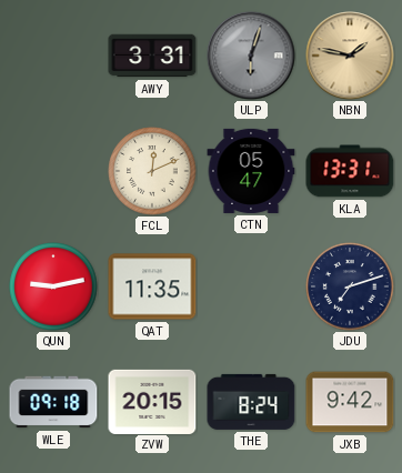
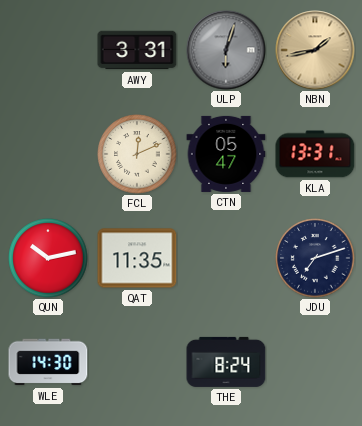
NBN: 1:47 -> 1:43 (315, 50)
QUN: 9:13 -> 10:13 (48, 258)
WLE: 09:18 -> 14:30 (48, 362)
ZVW: 20:15 -> none (152, 401)
JXB: 9:42 -> none (350, 402)
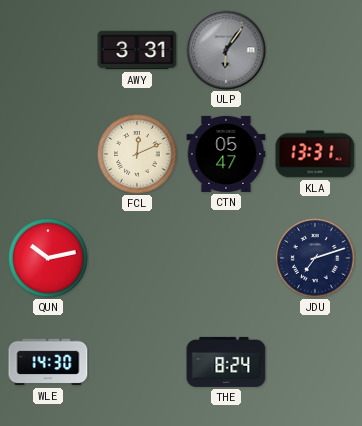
ULP: 6:03 -> 6:06 (226, 50)
NBN: 1:43 -> none (315, 50)
QAT: 11:35 -> none (137, 258)
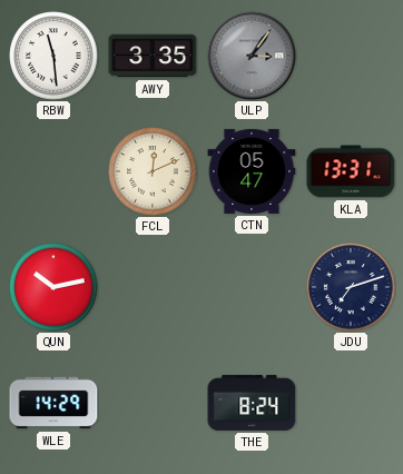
RBW: none -> 11:29 (53, 56)
AWY: 3:31 -> 3:35 (153, 56)
ULP: 6:06 -> 3:06 (252, 56)
WLE: 14:30 -> 14:29 (53, 403)
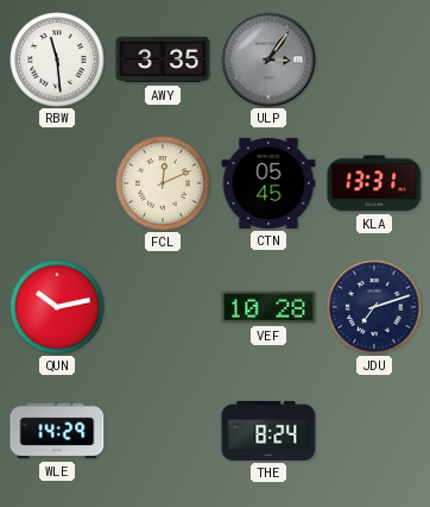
CTN: 05:47 -> 05:45 (268, 183)
VEF: none -> 10:28 (268, 307)
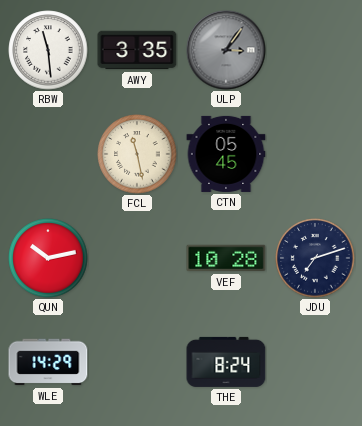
FCL: 12:11 -> 11:28 (137, 154)
KLA: 13:31 -> none (374, 183)
